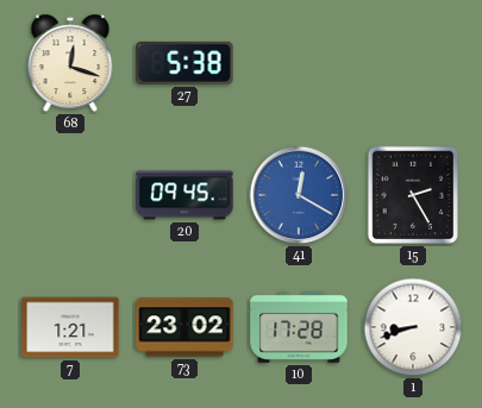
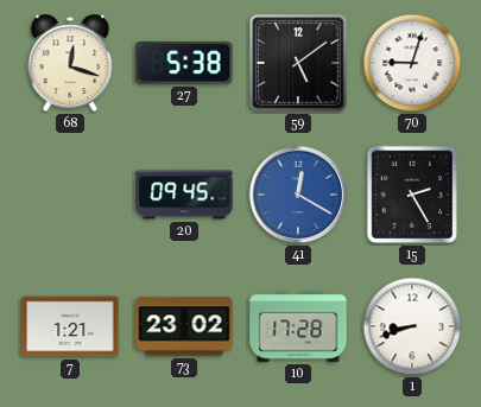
59: none -> 5:09 (298, 63)
70: none -> 9:03 (412, 63)
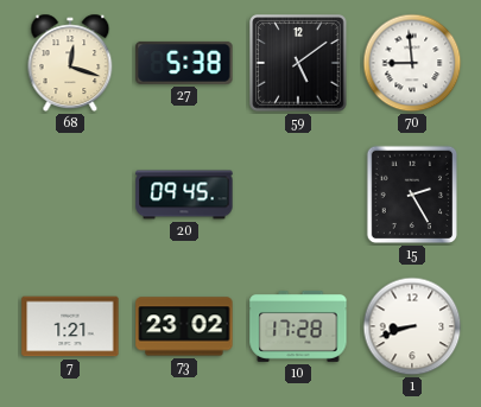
70: 9:03 -> 8:59 (412, 63)
41: 12:20 -> none (298, 195)
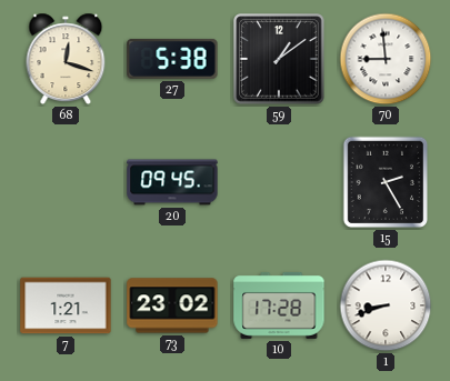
59: 5:09 -> 1:09 (279, 59)
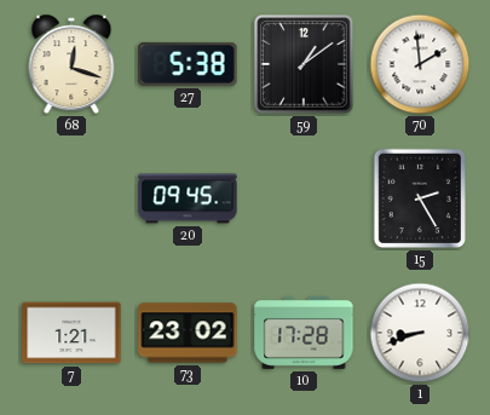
70: 8:59 -> 1:59 (420, 64)
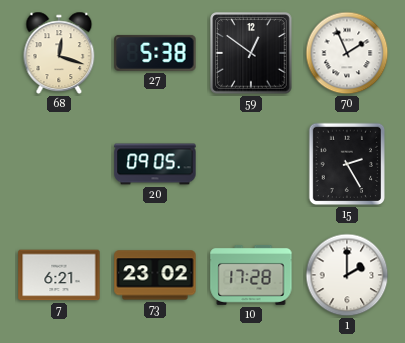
59: 1:09 -> 12:51 (251, 53)
70: 1:59 -> 1:56 (347, 53)
20: 09:45 -> 09:05 (155, 164)
7: 1:21 -> 6:21 (59, 275)
1: 8:42 -> 2:00 (347, 275)
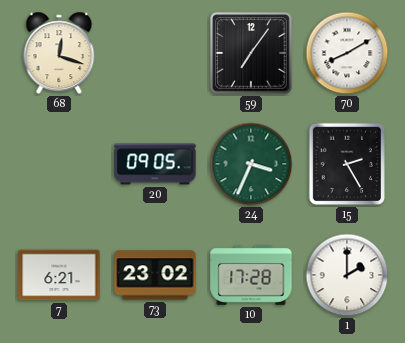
27: 5:38 -> none (155, 53)
59: 12:51 -> 7:06 (251, 53)
70: 1:56 -> 8:10 (347, 53)
24: none -> 3:34 (251, 164)
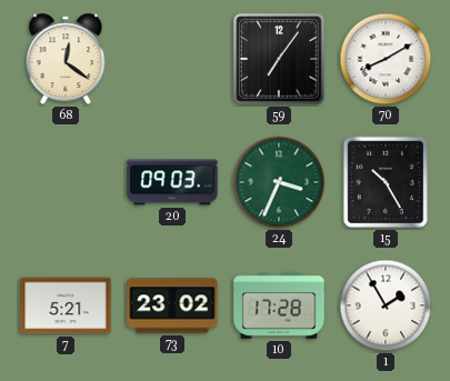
68: 12:18 -> 12:21 (66, 59)
20: 09:05 -> 09:03 (172, 182)
15: 2:25 -> 10:25 (384, 182)
7: 6:21 -> 5:21 (66, 305)
1: 2:00 -> 1:55 (386, 305)
